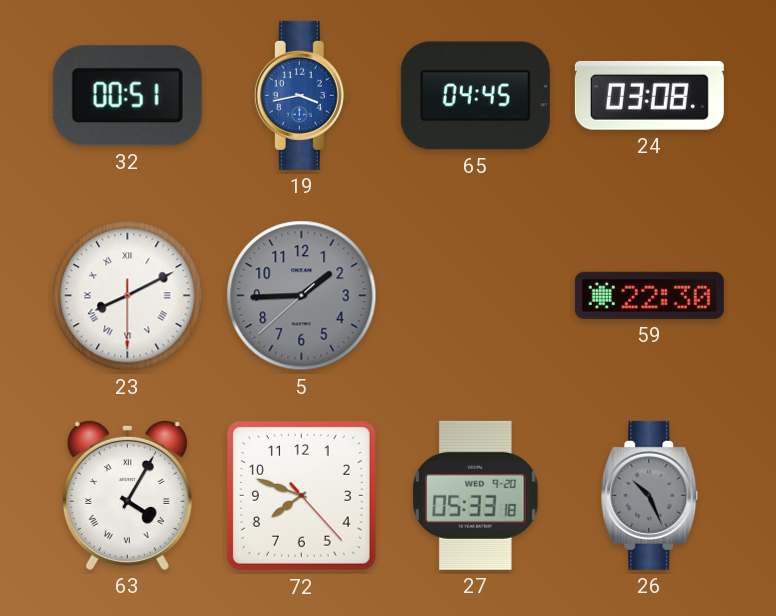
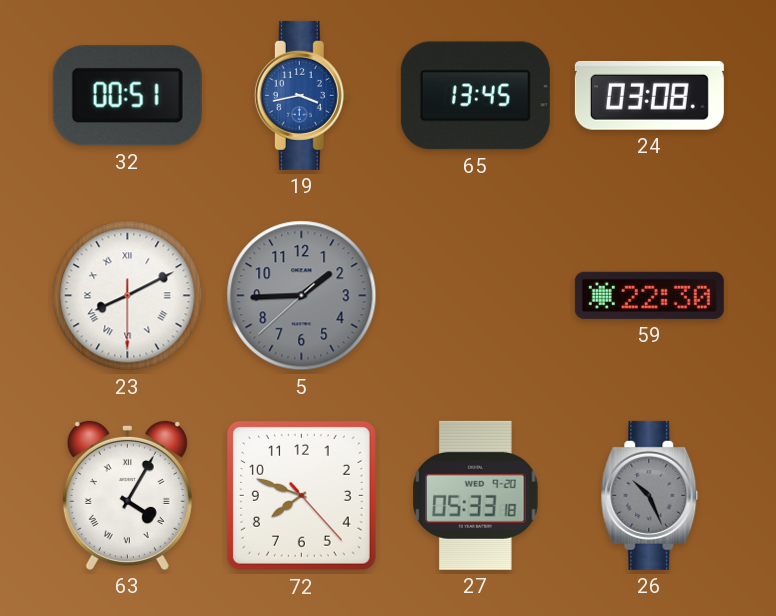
65: 04:45 -> 13:45 (475, 96)
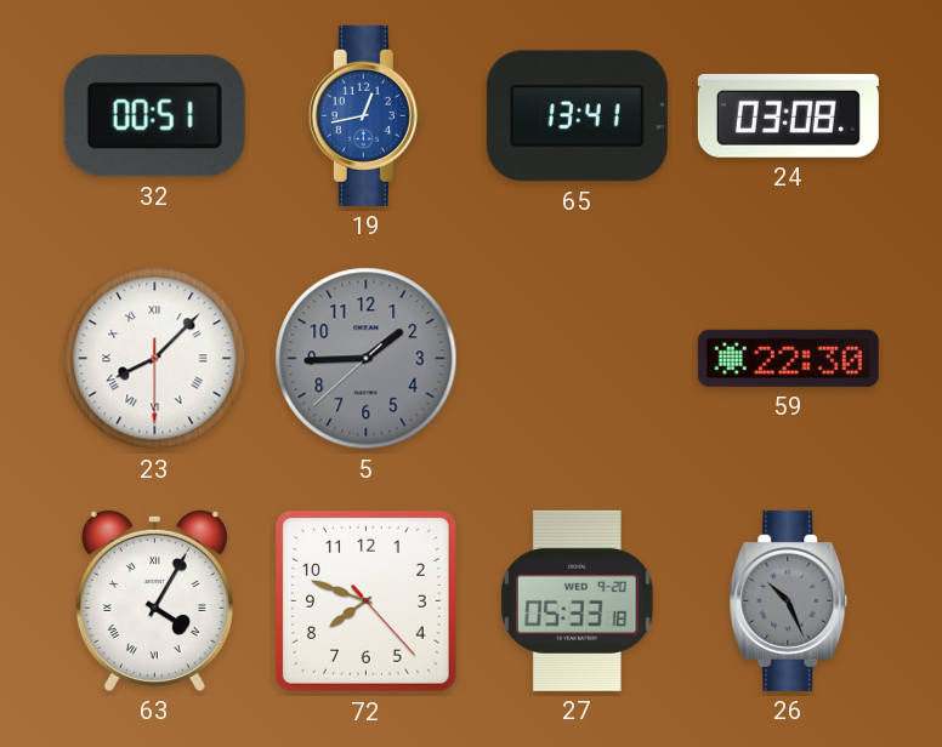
19: 3:43 -> 12:43 (365, 115)
65: 13:45 -> 13:41 (577, 116)
23: 8:10 -> 8:07 (155, 359)
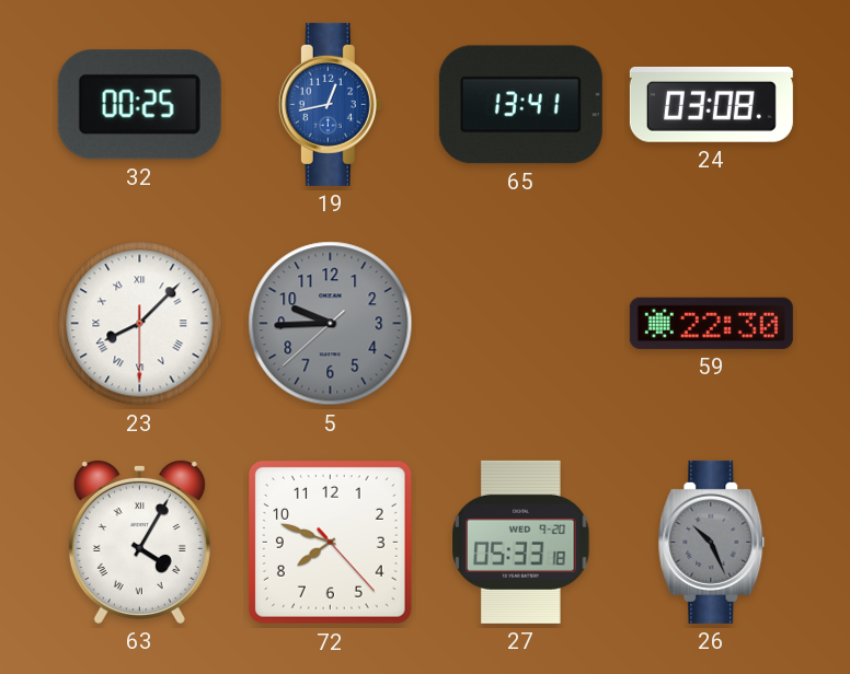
32: 00:51 -> 00:25 (139, 105)
5: 1:44 -> 9:44 (331, 324)
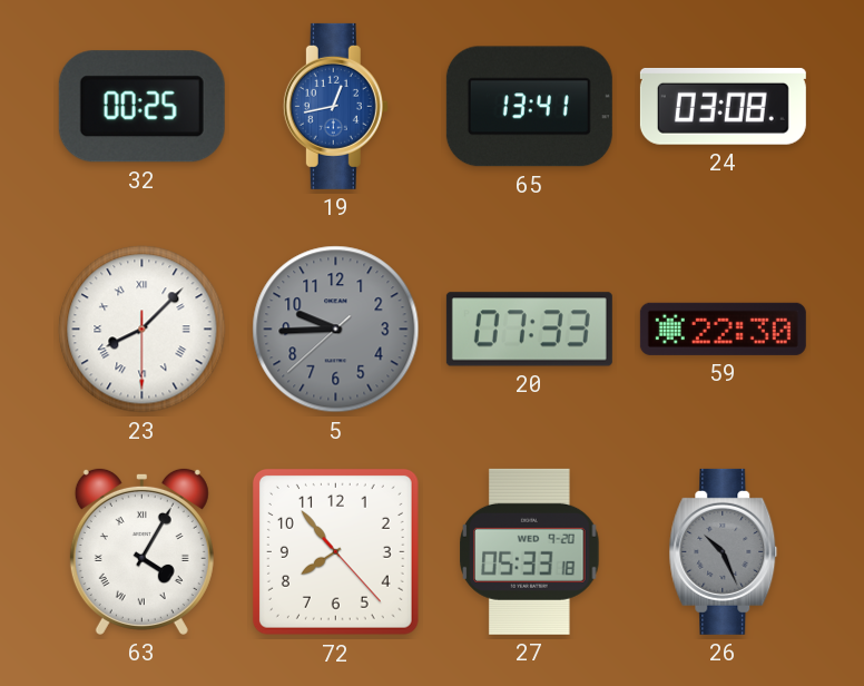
20: none -> 07:33 (529, 330)
72: 7:48 -> 7:53 (335, 551)
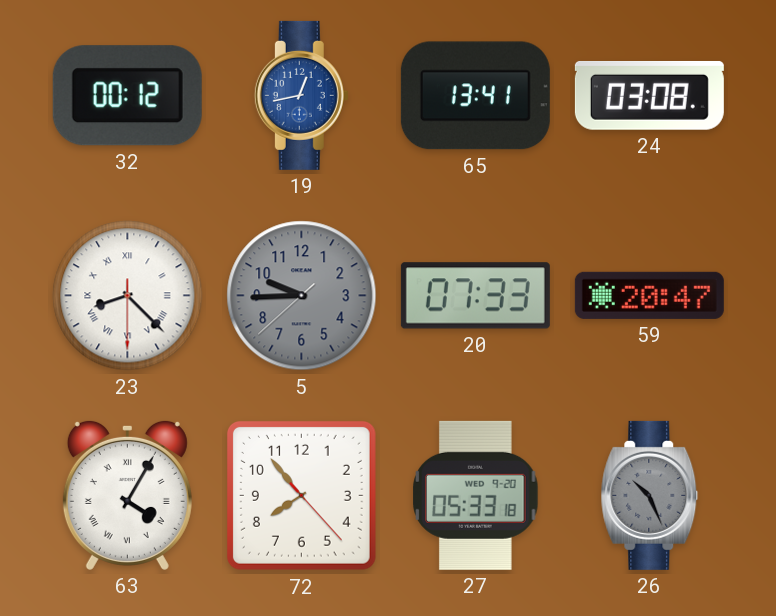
32: 00:25 -> 00:12 (127, 96)
23: 8:07 -> 8:22 (128, 296)
59: 22:30 -> 20:47 (649, 295)
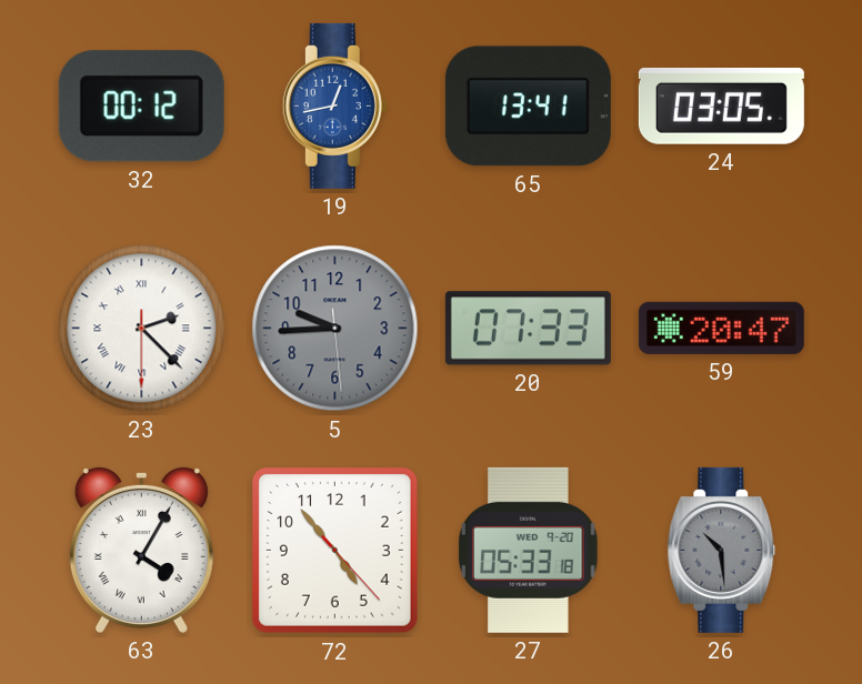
24: 03:08 -> 03:05 (721, 105)
23: 8:22 -> 2:22 (142, 329)
5: 9:44:38 -> 9:44:29 (335, 329)
72: 7:53 -> 4:53 (334, 550)
26: 10:26 -> 10:29 (722, 550)
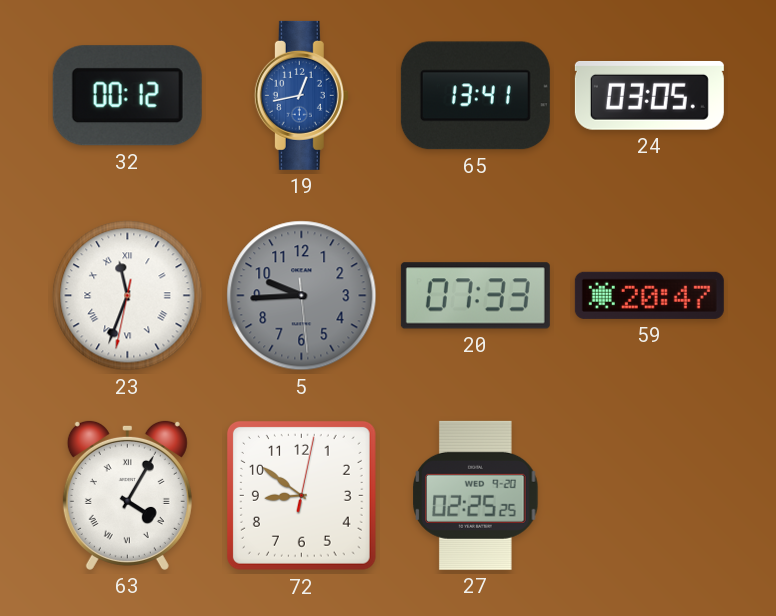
23: 2:22 -> 11:33 (128, 296)
72: 4:53 -> 8:51 (301, 495)
27: 05:33 -> 02:25 (476, 495)
26: 10:29 -> none (722, 550)
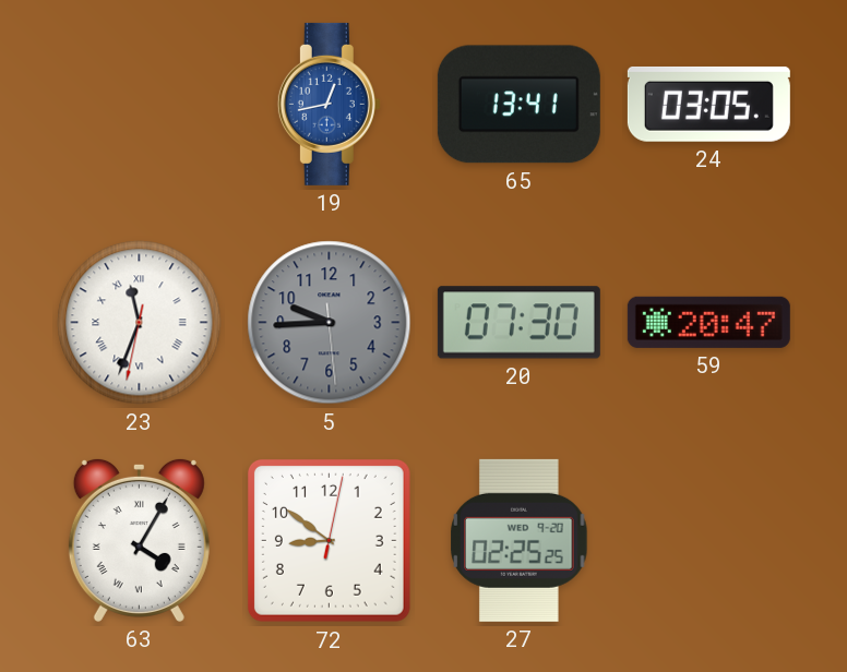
32: 00:12 -> none (127, 96)
20: 07:33 -> 07:30 (518, 323)
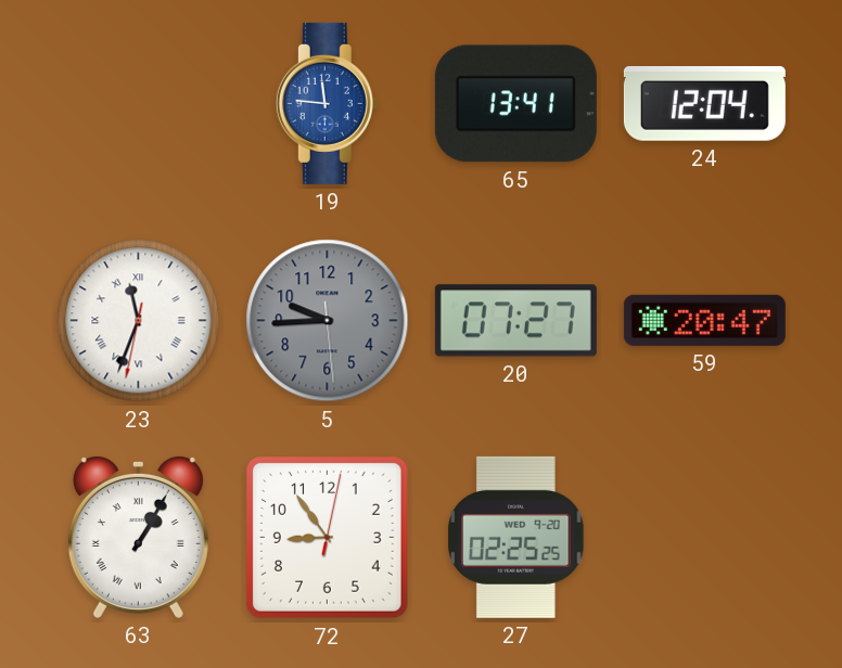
19: 12:43 -> 11:46 (327, 103)
24: 03:05 -> 12:04 (704, 103)
20: 07:30 -> 07:27 (515, 321)
63: 4:05 -> 1:05 (138, 537)
72: 8:51 -> 8:54 (327, 537)
